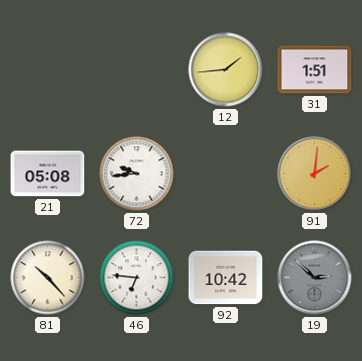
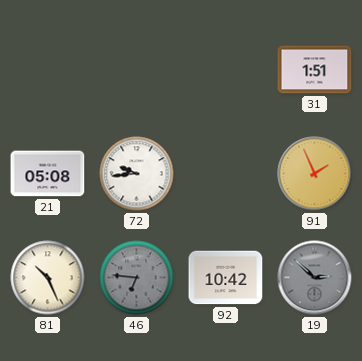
12: 1:44 -> none (226, 70)
91: 2:01 -> 1:56 (315, 174)
81: 10:23 -> 10:26 (48, 278)
46 dial: white -> grey (137, 278)
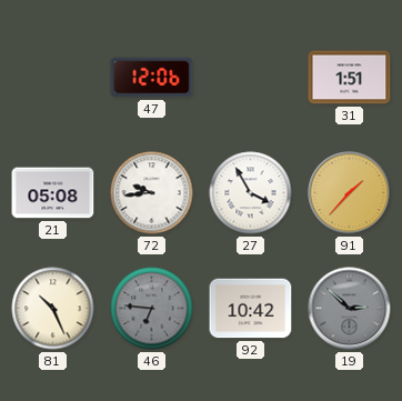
47: none -> 12:06 (152, 78)
27: none -> 3:55 (251, 193)
91: 1:56 -> 1:37 (350, 193)
